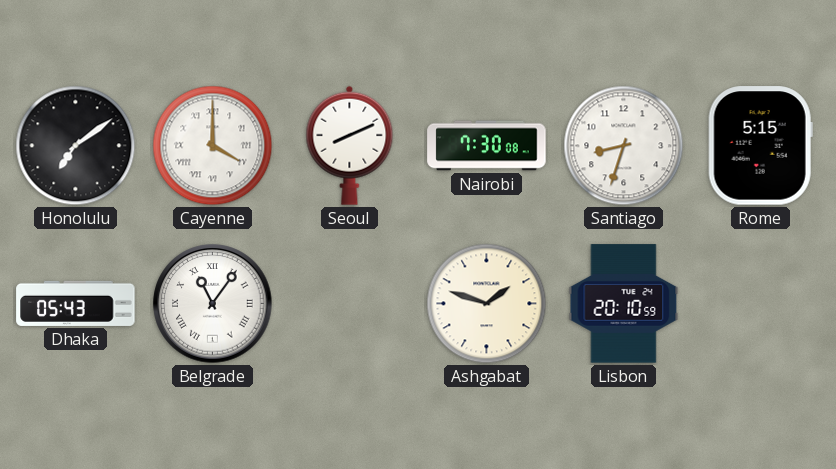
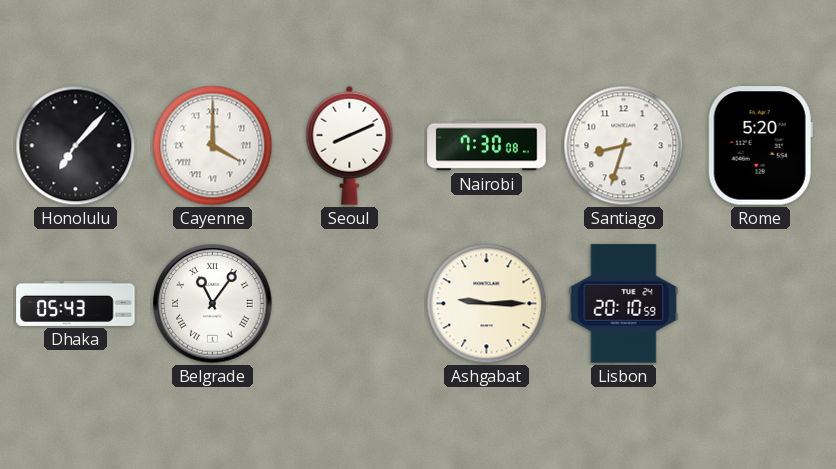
Honolulu: 7:09 -> 7:07 (76, 146)
Rome: 5:15 -> 5:20 (760, 146)
Ashgabat: 1:48 -> 9:15 (487, 304)
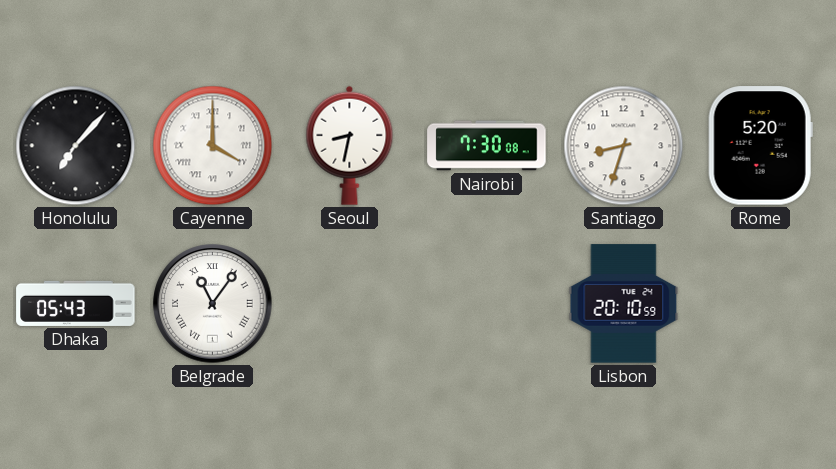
Seoul: 8:11 -> 8:32 (350, 145)
Ashgabat: 9:15 -> none (487, 304)
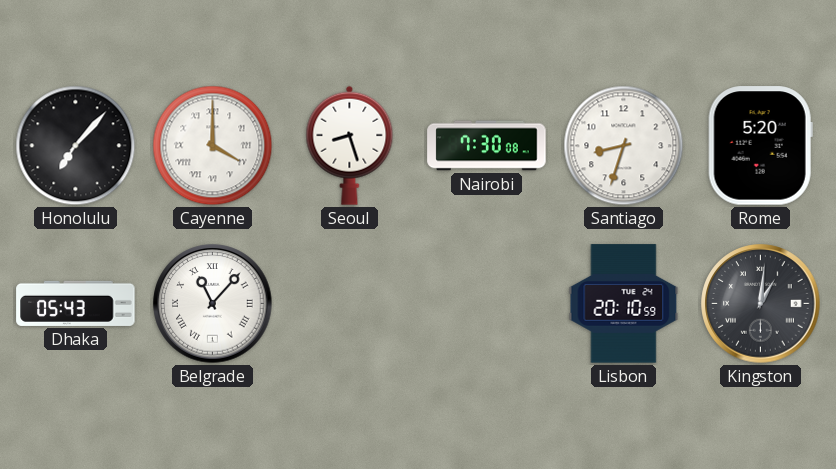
Seoul: 8:32 -> 8:27 (350, 145)
Belgrade: 11:06 -> 11:07 (213, 304)
Kingston: none -> 1:01 (761, 304)
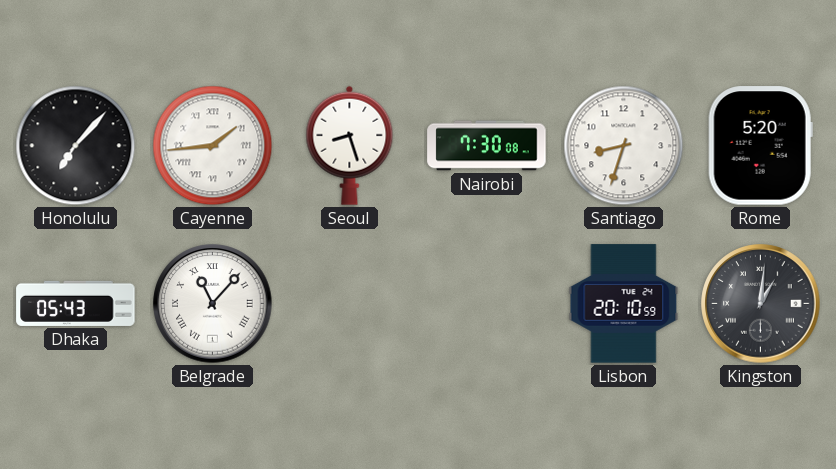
Cayenne: 4:00 -> 1:44 (213, 146)
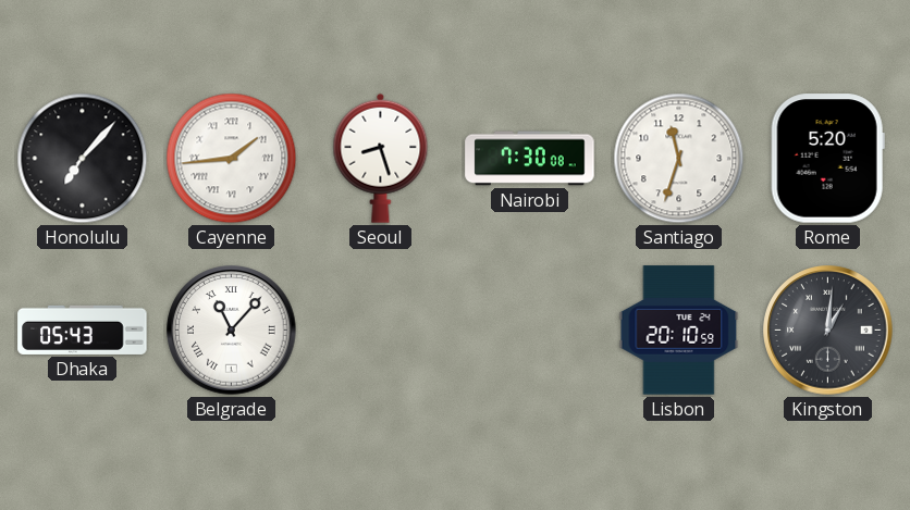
Santiago: 8:33 -> 11:33 (679, 159)
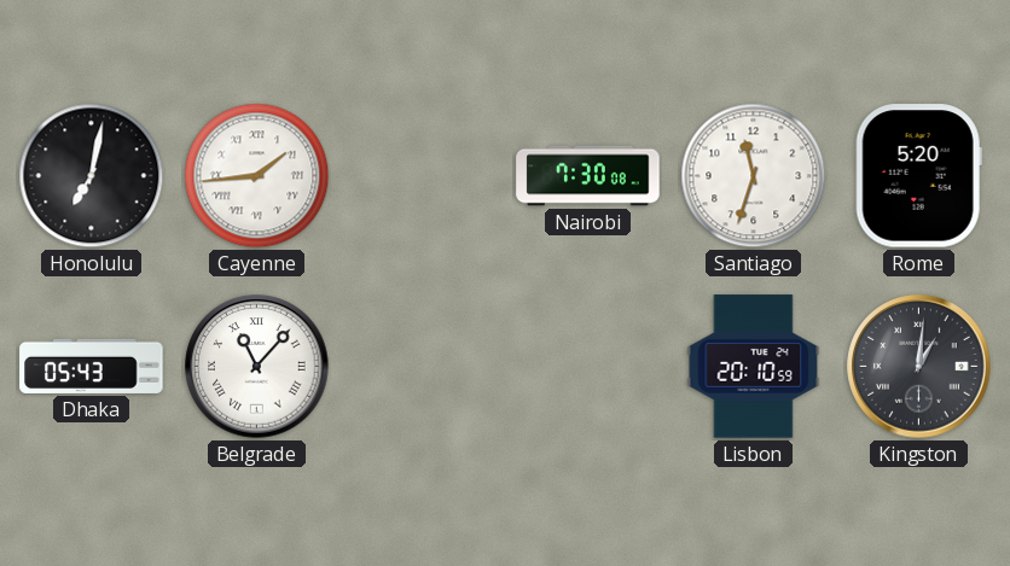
Honolulu: 7:07 -> 7:02 (92, 176)
Seoul: 8:27 -> none (381, 158)
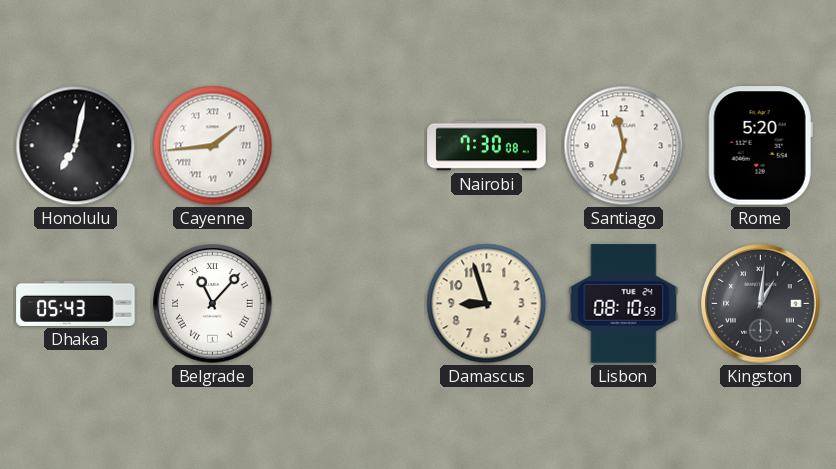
Damascus: none -> 8:57 (487, 304)
Lisbon: 20:10 -> 08:10 (624, 304)
